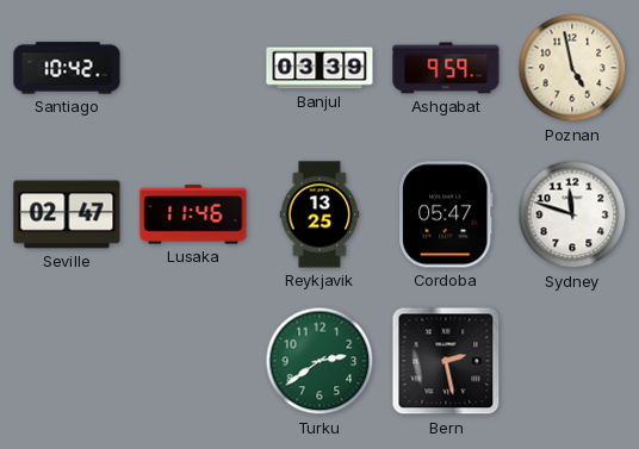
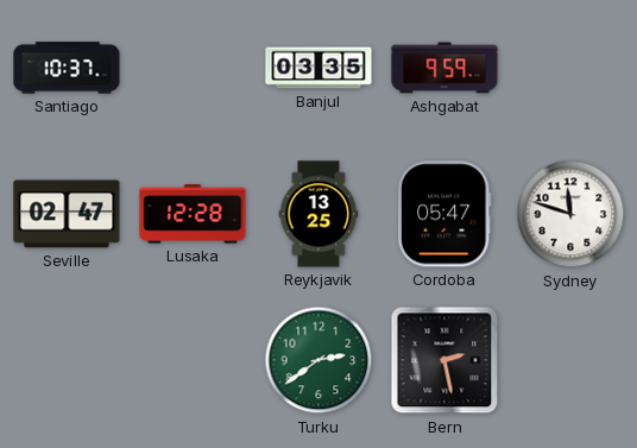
Santiago: 10:42 -> 10:37 (67, 68)
Banjul: 03:39 -> 03:35 (318, 68)
Poznan: 4:58 -> none (572, 68)
Lusaka: 11:46 -> 12:28 (193, 214)
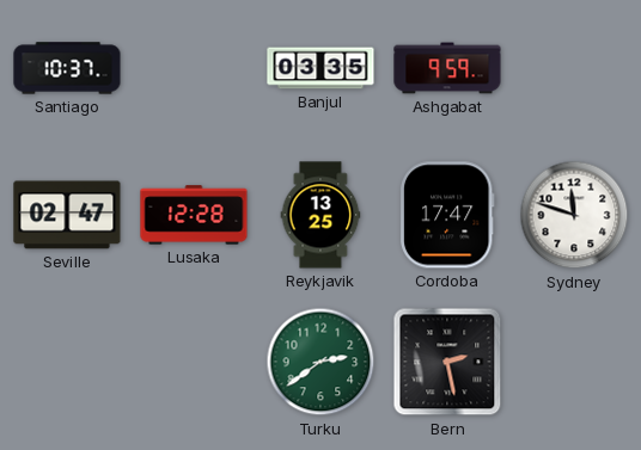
Cordoba: 05:47 -> 17:47 (447, 215)
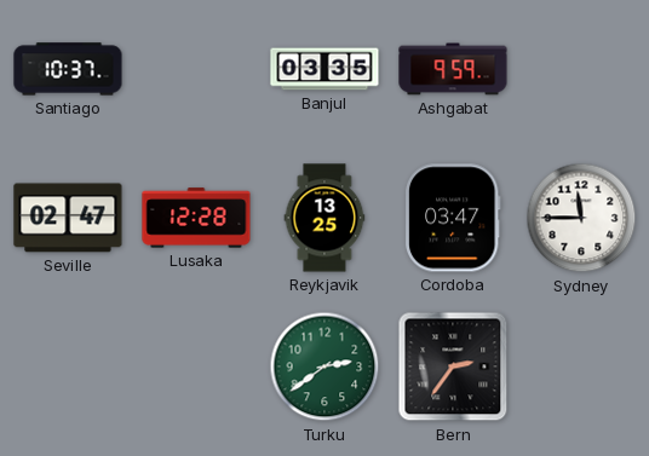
Cordoba: 17:47 -> 03:47 (453, 218)
Sydney: 11:48 -> 11:45 (581, 218)
Bern: 2:28 -> 2:36 (453, 366)
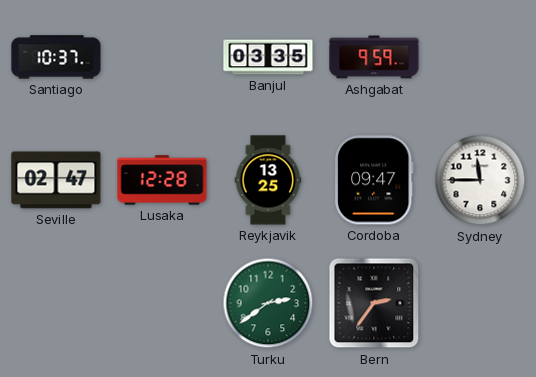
Cordoba: 03:47 -> 09:47 (374, 180)
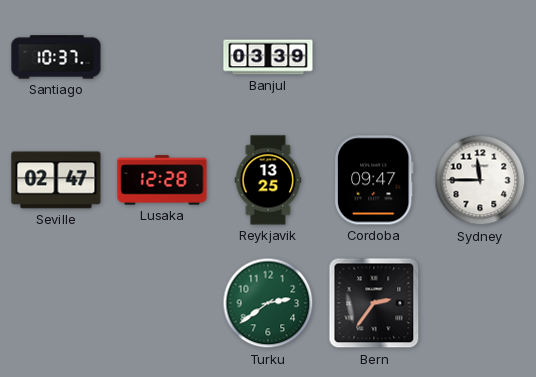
Banjul: 03:35 -> 03:39 (268, 57)
Ashgabat: 9:59 -> none (374, 57)
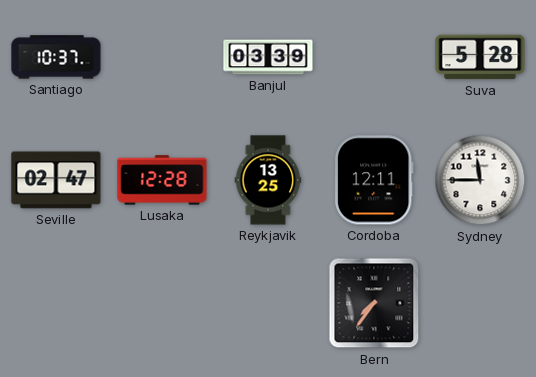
Suva: none -> 5:28 (480, 57)
Cordoba: 09:47 -> 12:11 (374, 180)
Turku: 2:39 -> none (268, 303)
Bern: 2:36 -> 7:36 (374, 303)
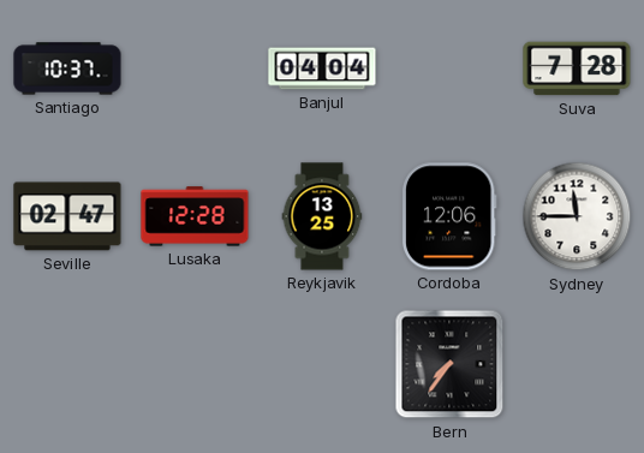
Banjul: 03:39 -> 04:04 (322, 68)
Suva: 5:28 -> 7:28 (577, 68)
Cordoba: 12:11 -> 12:06 (449, 216)
